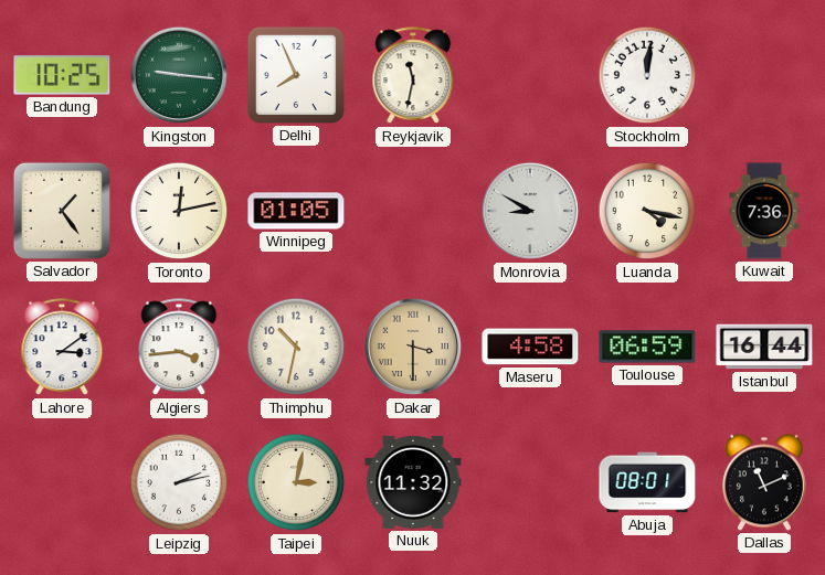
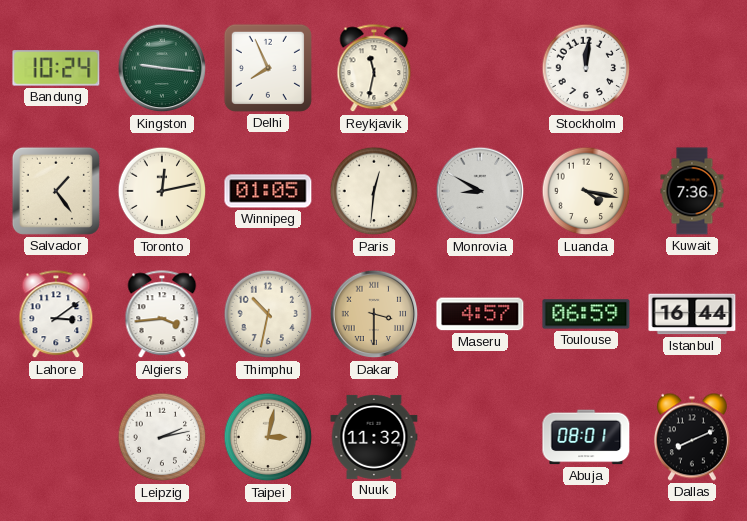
Bandung: 10:25 -> 10:24 (56, 68)
Paris: none -> 12:31 (374, 191)
Maseru: 4:58 -> 4:57 (480, 314)
Dallas: 11:11 -> 8:11 (692, 437)
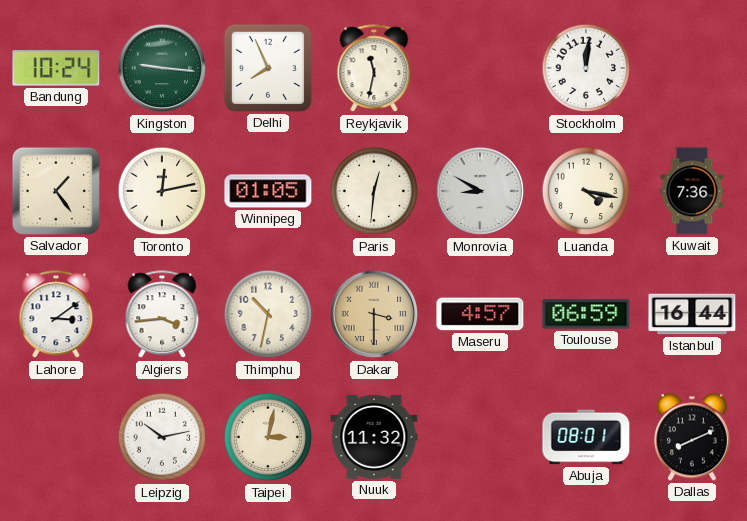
Leipzig: 2:13 -> 10:13 (162, 437)
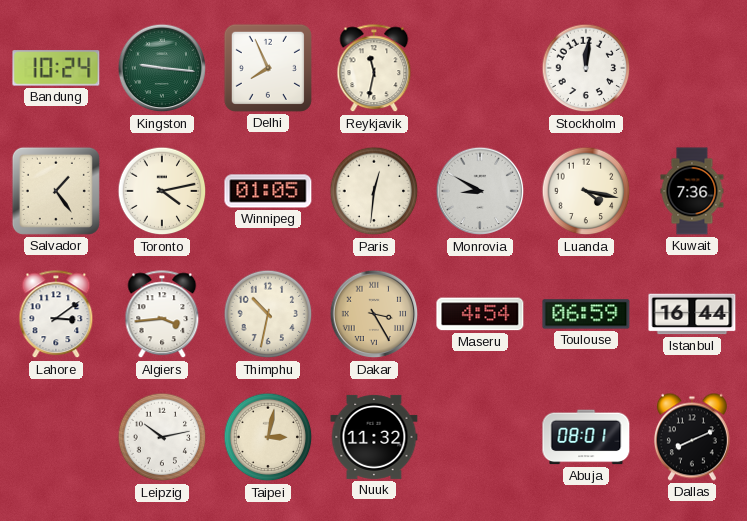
Toronto: 12:13 -> 4:13 (162, 191)
Dakar: 3:30 -> 3:25 (374, 314)
Maseru: 4:57 -> 4:54 (480, 314)
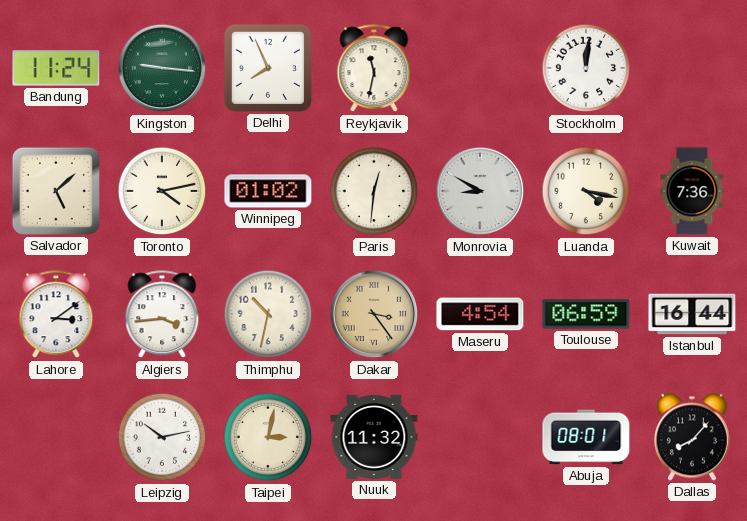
Bandung: 10:24 -> 11:24 (56, 68)
Salvador: 1:24 -> 5:08 (56, 191)
Winnipeg: 01:05 -> 01:02 (268, 191)
Dakar: 3:25 -> 3:24 (374, 314)
Dallas: 8:11 -> 8:07 (692, 437)
